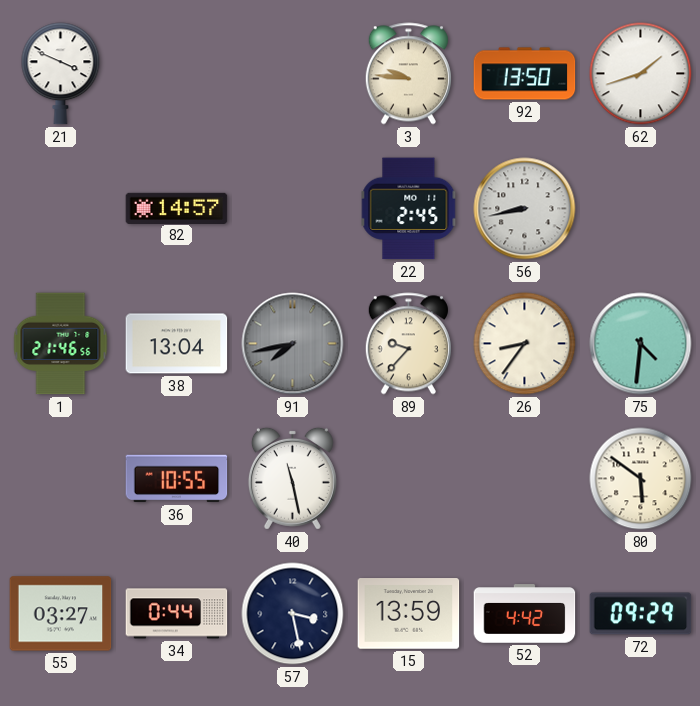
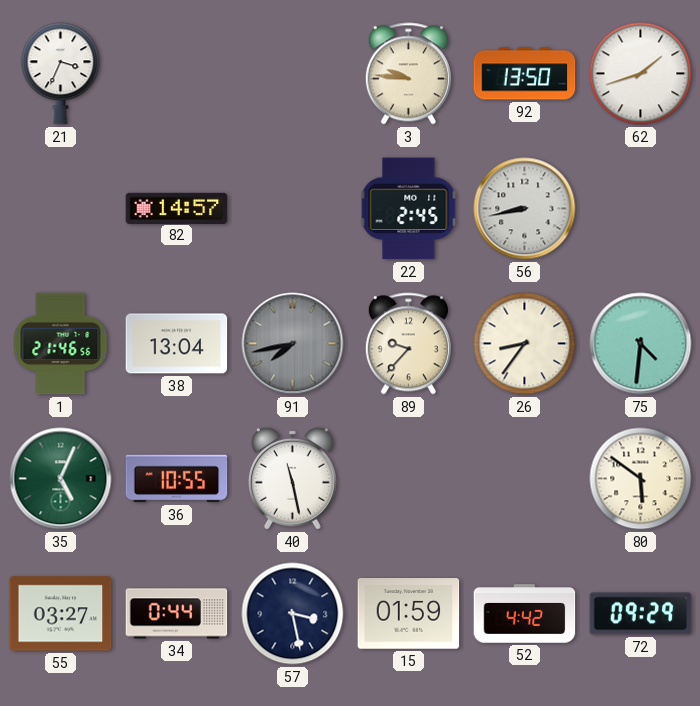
21: 3:49 -> 3:34 (61, 74)
35: none -> 5:04 (61, 479)
15: 13:59 -> 01:59 (409, 614)
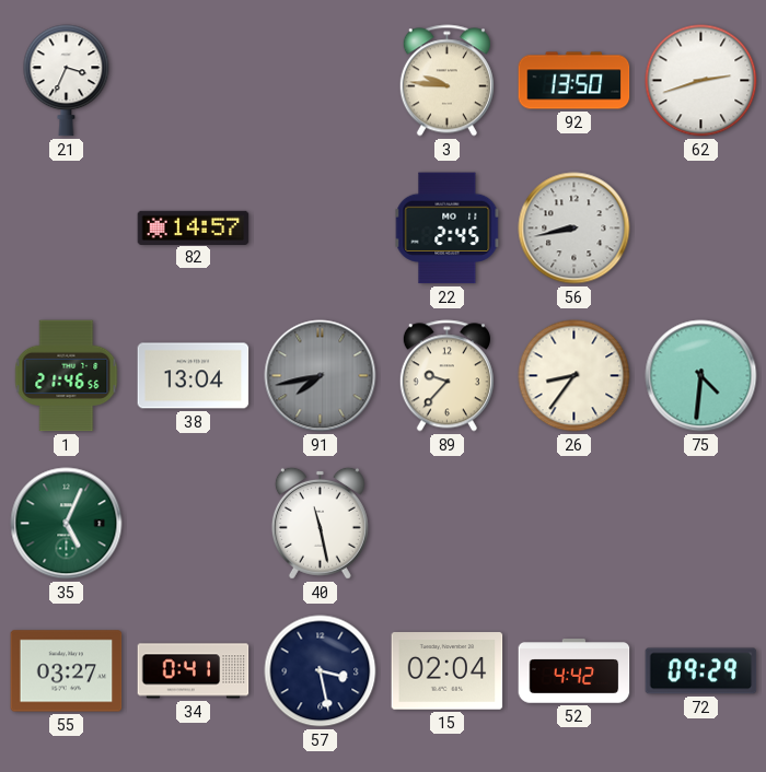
62: 1:42 -> 2:42 (701, 81)
36: 10:55 -> none (177, 479)
80: 5:51 -> none (641, 479)
34: 0:44 -> 0:41 (194, 671)
15: 01:59 -> 02:04 (448, 671)
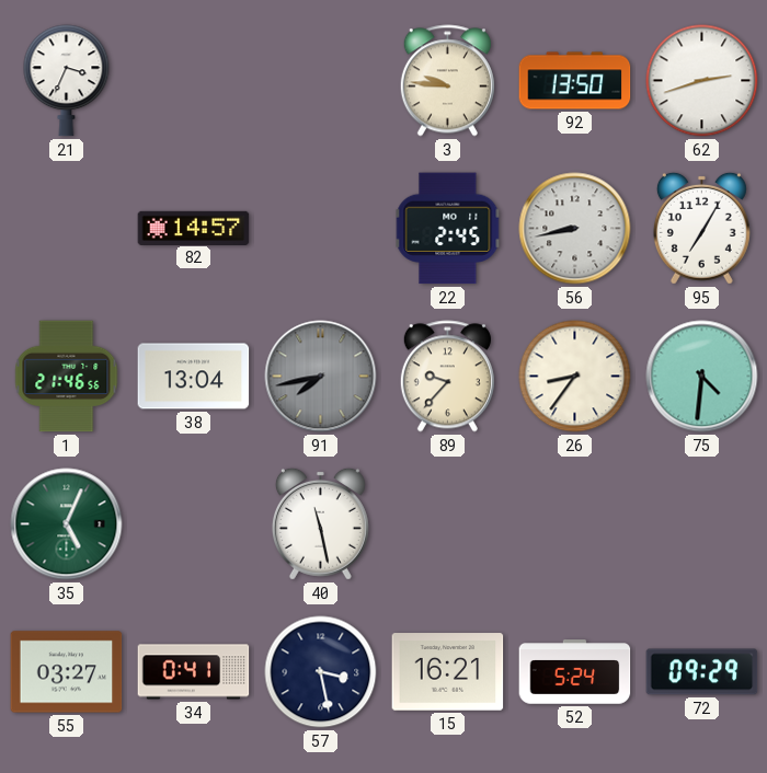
95: none -> 7:05 (701, 228)
15: 02:04 -> 16:21 (448, 672)
52: 4:42 -> 5:24 (575, 672)
